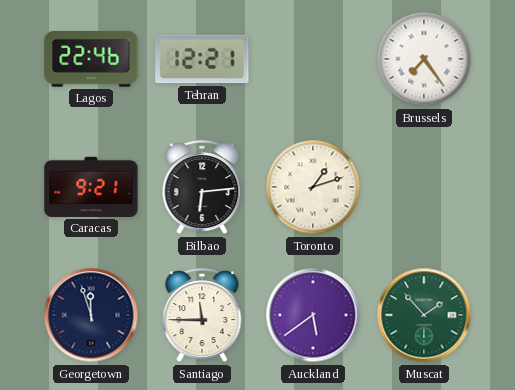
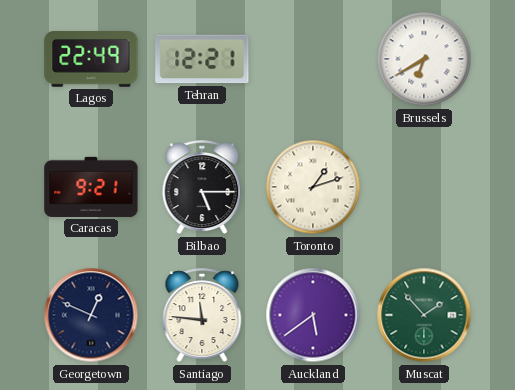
Lagos: 22:46 -> 22:49 (91, 60)
Brussels: 7:24 -> 6:40 (424, 59)
Bilbao: 6:14 -> 5:15 (202, 188)
Georgetown: 11:57 -> 12:49 (91, 315)
Santiago: 11:45 -> 11:46 (202, 316)
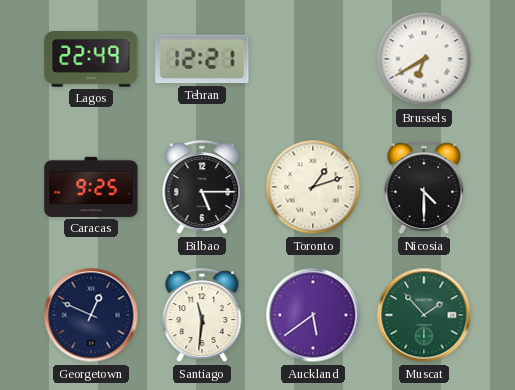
Caracas: 9:21 -> 9:25 (91, 187)
Nicosia: none -> 4:30 (424, 188)
Santiago: 11:46 -> 11:31 (202, 316)
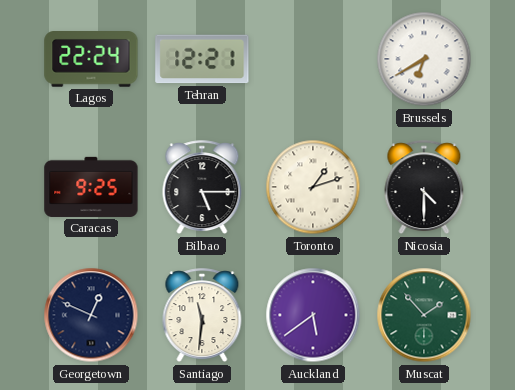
Lagos: 22:49 -> 22:24 (91, 60)
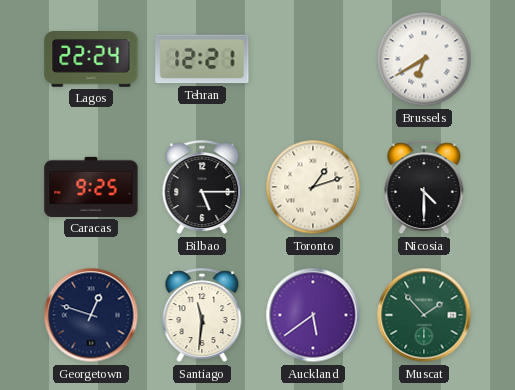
Georgetown: 12:49 -> 12:48 (91, 315)
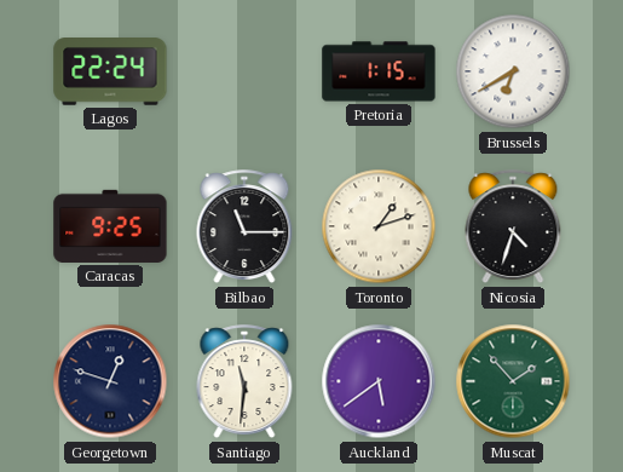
Tehran: 12:21 -> none (202, 59)
Pretoria: none -> 1:15 (379, 71)
Bilbao: 5:15 -> 11:15 (244, 228)
Nicosia: 4:30 -> 4:33 (513, 228)
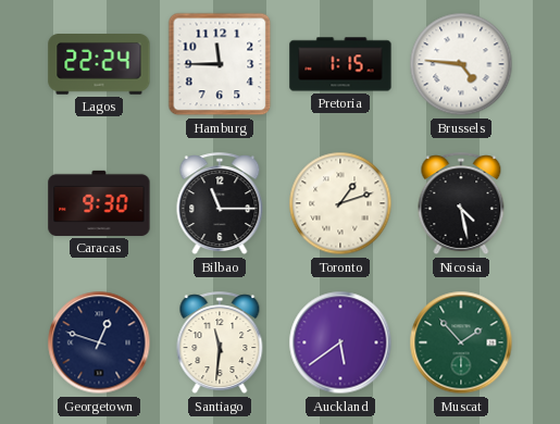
Hamburg: none -> 11:45 (220, 64)
Brussels: 6:40 -> 4:46 (461, 64)
Caracas: 9:25 -> 9:30 (99, 203)
Nicosia: 4:33 -> 4:28 (461, 204)
